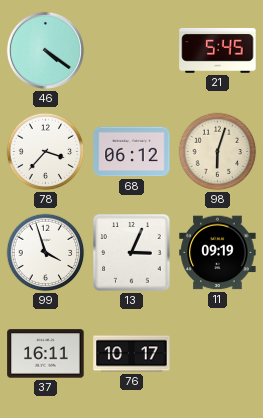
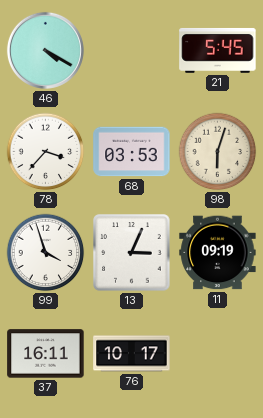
46: 4:21 -> 4:20 (45, 50)
68: 06:12 -> 03:53 (132, 152)
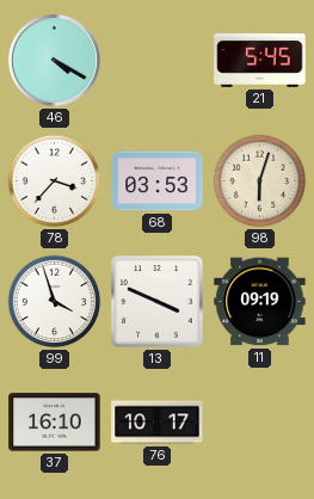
13: 3:04 -> 3:49 (158, 302)
37: 16:11 -> 16:10 (55, 423)
